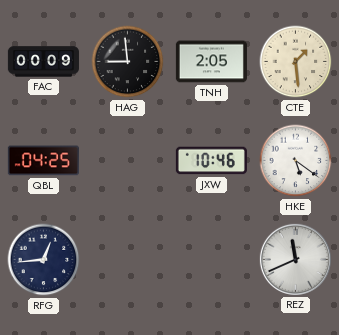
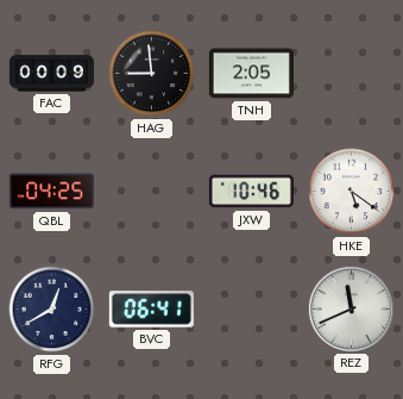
CTE: 1:29 -> none (296, 62)
RFG: 12:44 -> 12:40 (52, 310)
BVC: none -> 06:41 (151, 310)
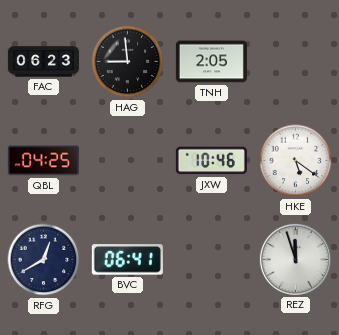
FAC: 00:09 -> 06:23 (43, 62)
REZ: 11:41 -> 11:57 (295, 259)
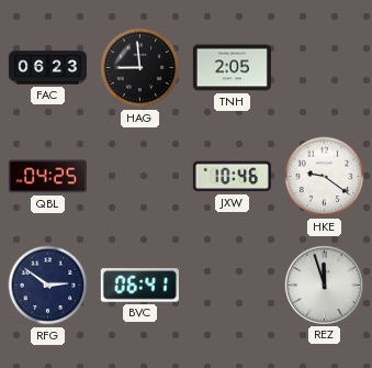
HKE: 5:21 -> 9:21 (325, 177)
RFG: 12:40 -> 2:51 (48, 286)
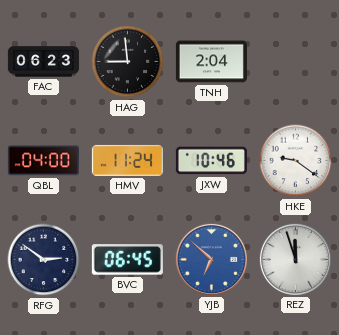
TNH: 2:05 -> 2:04 (211, 62)
QBL: 04:25 -> 04:00 (43, 161)
HMV: none -> 11:24 (127, 160)
BVC: 06:41 -> 06:45 (127, 260)
YJB: none -> 6:52 (211, 259)
